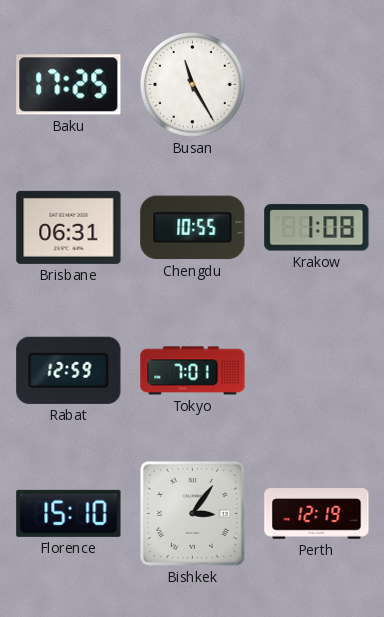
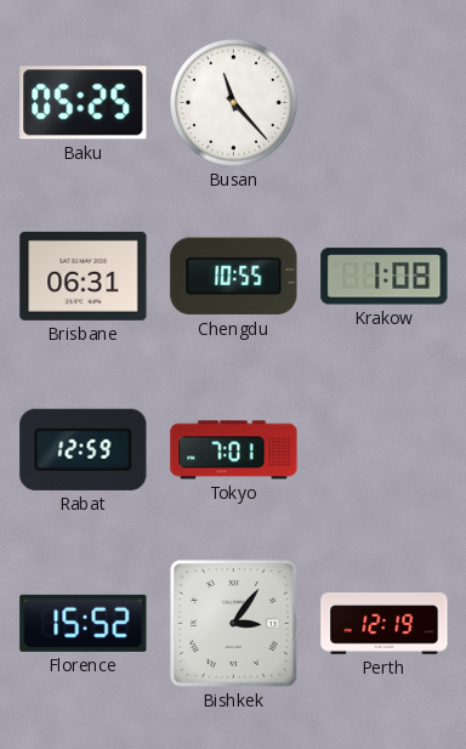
Baku: 17:25 -> 05:25 (84, 103)
Busan: 11:25 -> 11:23 (234, 103)
Florence: 15:10 -> 15:52 (84, 623)
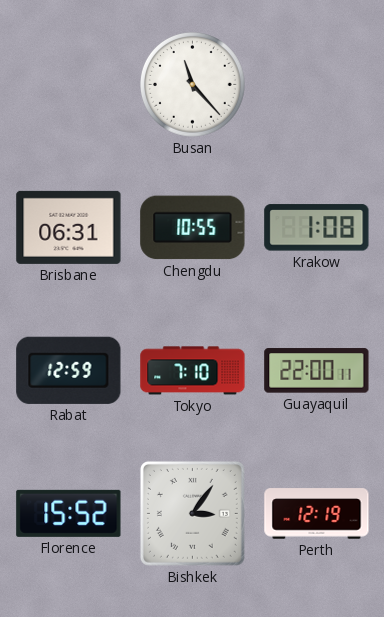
Baku: 05:25 -> none (84, 103)
Tokyo: 7:01 -> 7:10 (193, 371)
Guayaquil: none -> 22:00 (317, 371)
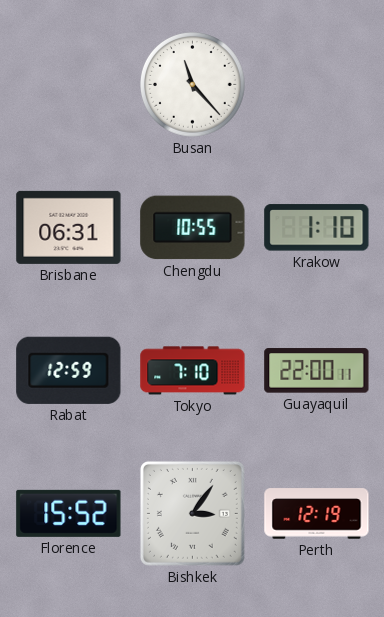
Krakow: 1:08 -> 1:10 (317, 228)
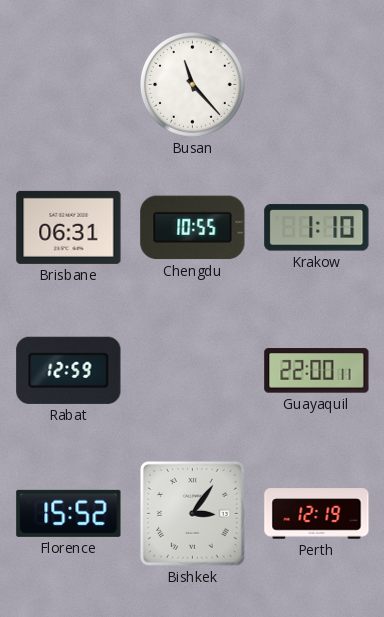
Tokyo: 7:10 -> none (193, 371)
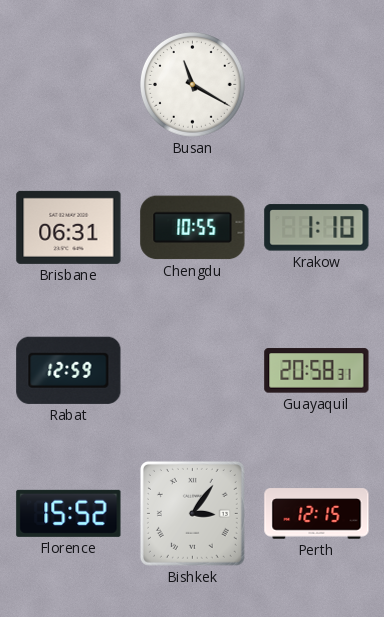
Busan: 11:23 -> 11:20 (193, 85)
Guayaquil: 22:00 -> 20:58 (317, 371)
Perth: 12:19 -> 12:15 (317, 514)
